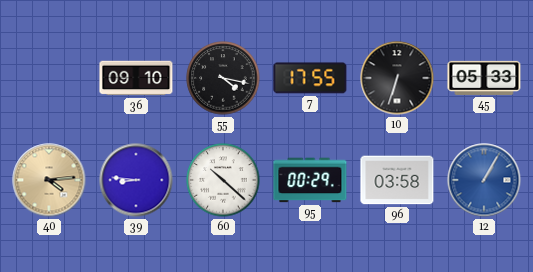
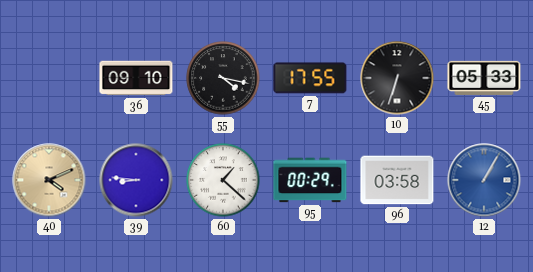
40: 4:14 -> 4:11 (49, 180)
60: 10:22 -> 1:22 (223, 180)
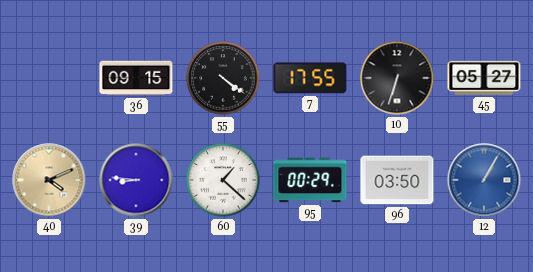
36: 09:10 -> 09:15 (136, 78)
55: 4:17 -> 4:21 (223, 78)
45: 05:33 -> 05:27 (484, 78)
96: 03:58 -> 03:50 (397, 180)
